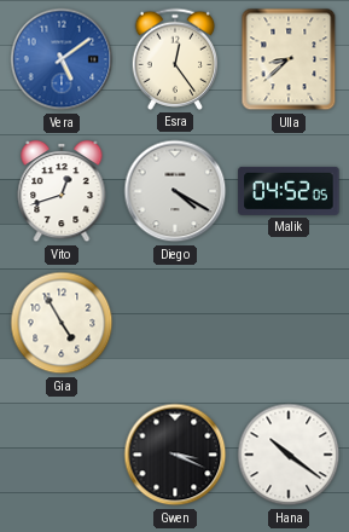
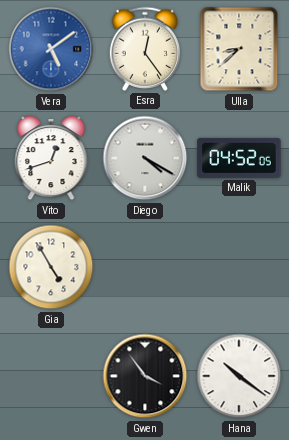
Gwen: 3:19 -> 3:54 (145, 376)
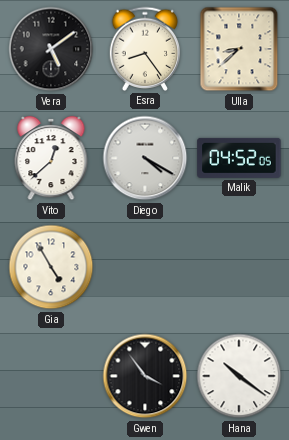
Vera dial: blue -> black (51, 49)
Esra: 12:24 -> 8:24 (145, 49)
Vito: 12:42 -> 12:38 (51, 158)
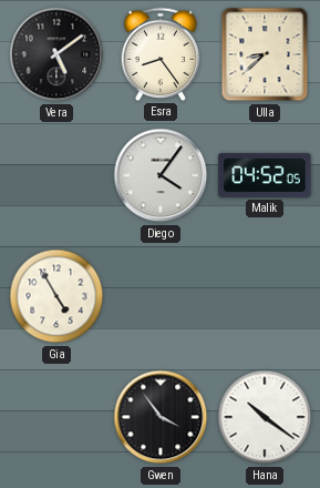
Vito: 12:38 -> none (51, 158)
Diego: 4:20 -> 4:06 (161, 175)
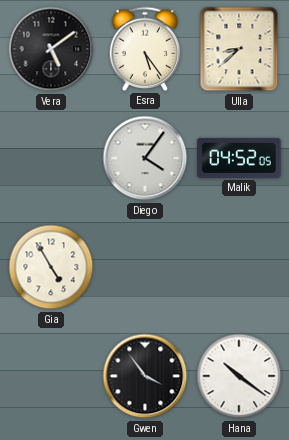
Esra: 8:24 -> 5:24 (145, 49)
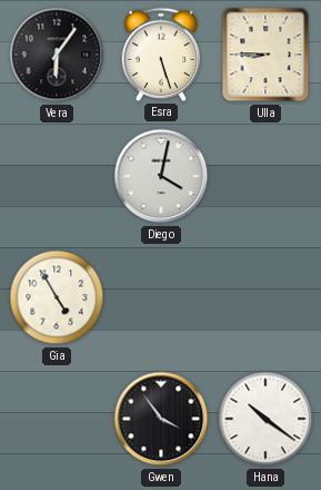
Vera: 5:09 -> 6:06 (57, 55)
Esra: 5:24 -> 5:27 (161, 55)
Ulla: 8:38 -> 8:45 (265, 55)
Diego: 4:06 -> 4:02 (161, 176)
Malik: 04:52 -> none (239, 158)
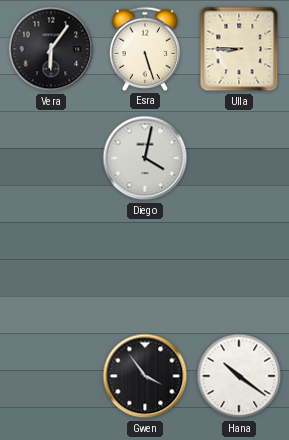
Gia: 4:55 -> none (57, 297)
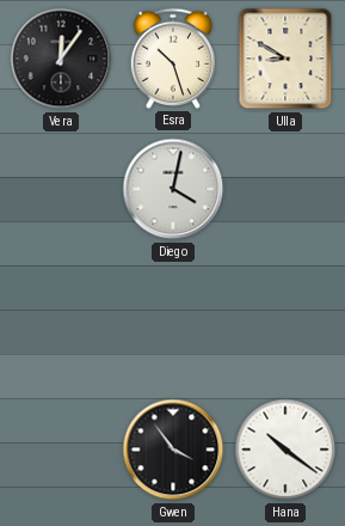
Vera: 6:06 -> 12:06 (61, 59)
Esra: 5:27 -> 10:27 (173, 59)
Ulla: 8:45 -> 8:50 (285, 59)
